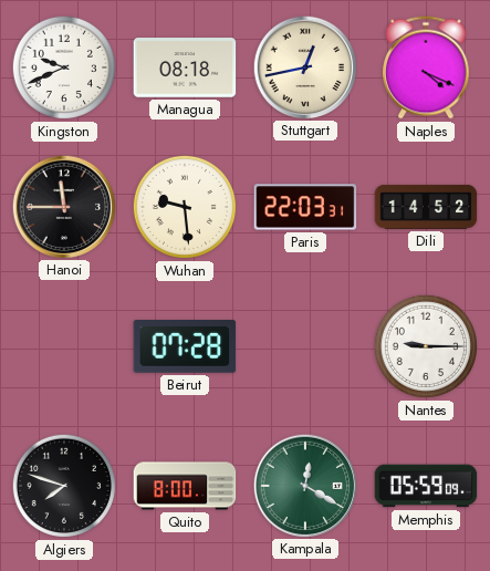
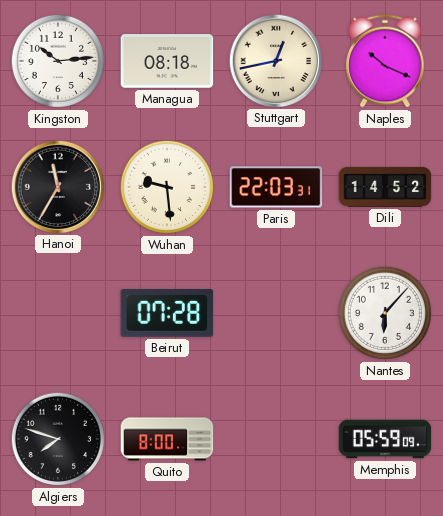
Kingston: 9:41 -> 10:14 (58, 61)
Naples: 4:19 -> 10:19 (386, 61)
Hanoi: 11:45 -> 11:35 (57, 186)
Nantes: 9:15 -> 6:07 (385, 313)
Kampala: 12:20 -> none (304, 485)
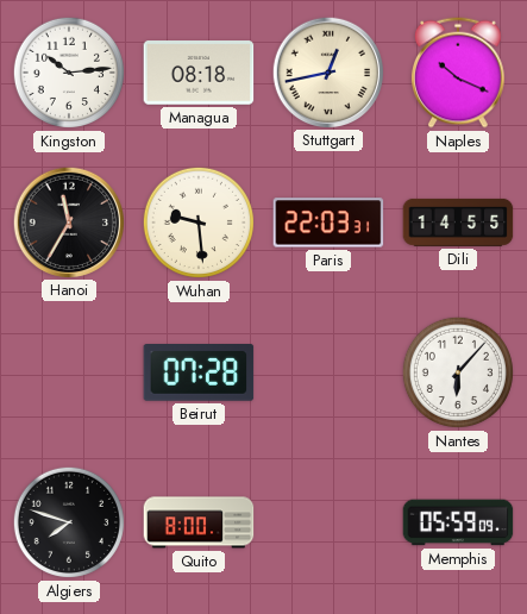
Dili: 14:52 -> 14:55 (458, 223)
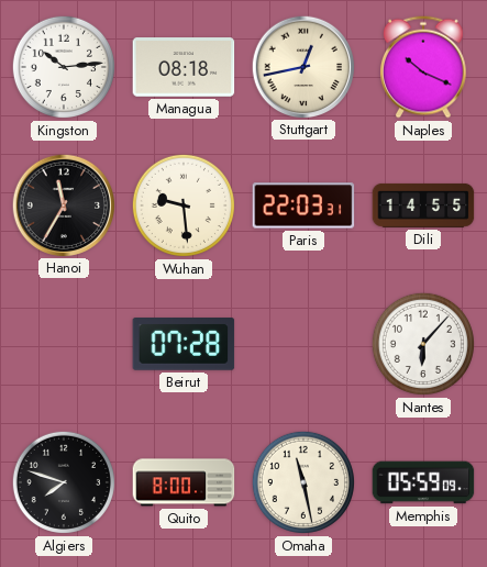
Omaha: none -> 11:28 (303, 482)
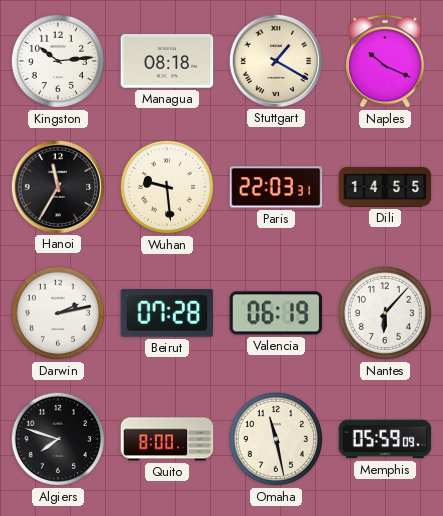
Stuttgart: 12:43 -> 1:20 (275, 60)
Darwin: none -> 2:13 (58, 313)
Valencia: none -> 06:19 (276, 313)
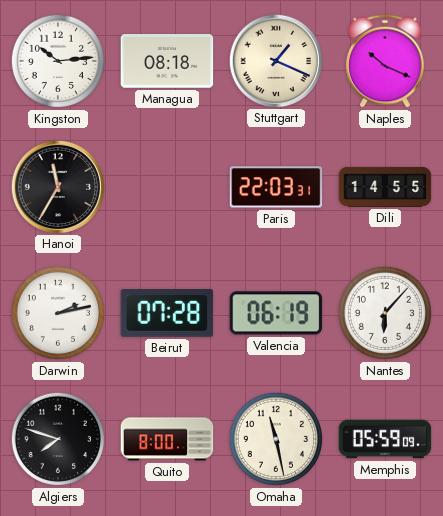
Stuttgart: 1:20 -> 1:19 (275, 60)
Wuhan: 9:29 -> none (167, 187)
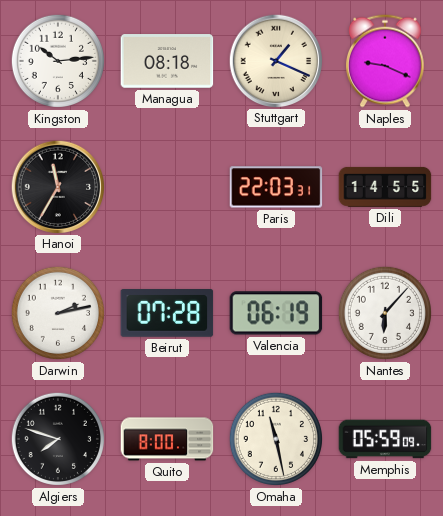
Naples: 10:19 -> 9:19 (386, 61)
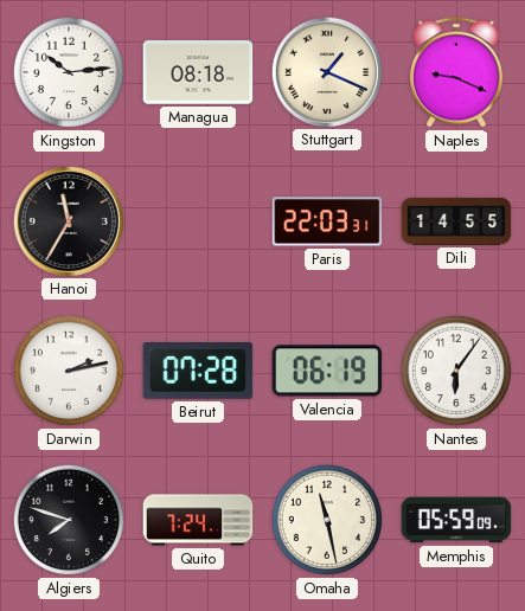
Nantes: 6:07 -> 6:06 (456, 371)
Quito: 8:00 -> 7:24 (198, 520)
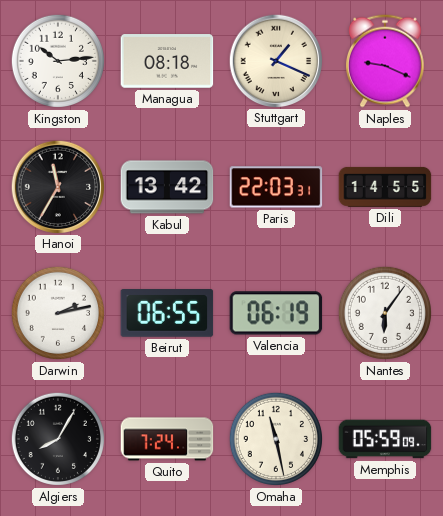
Kabul: none -> 13:42 (167, 187)
Beirut: 07:28 -> 06:55 (167, 314)
Algiers: 7:48 -> 8:05 (58, 439)
